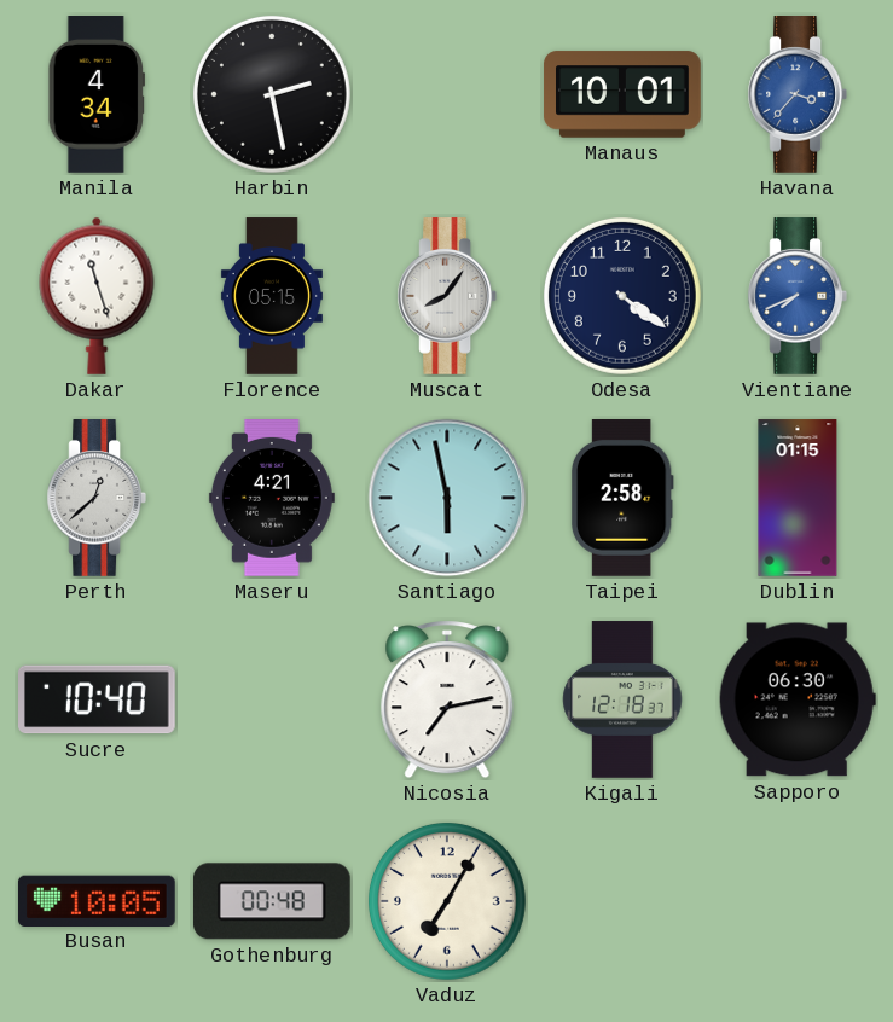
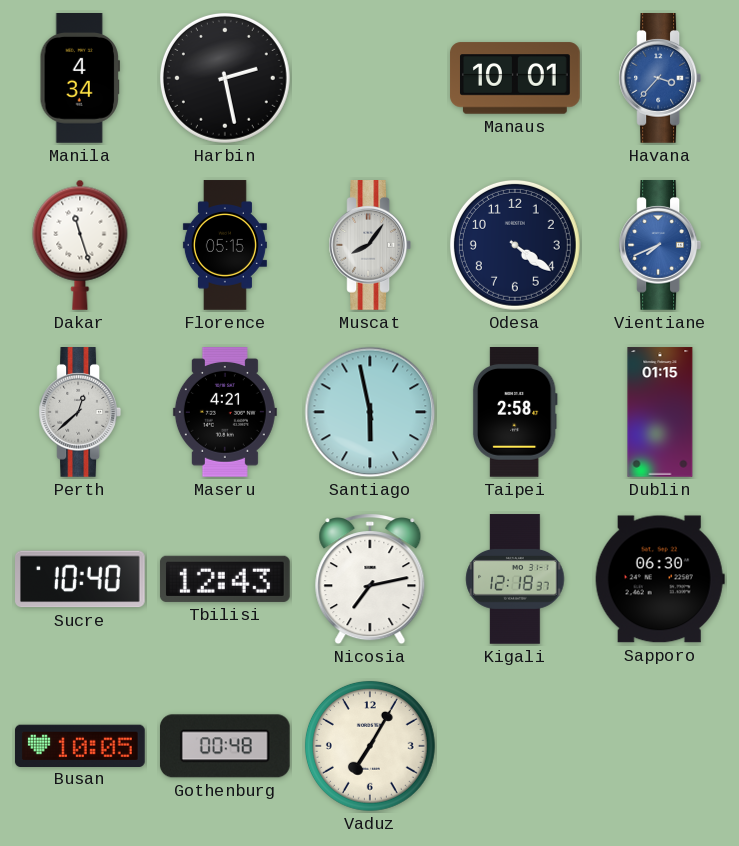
Tbilisi: none -> 12:43 (225, 579)
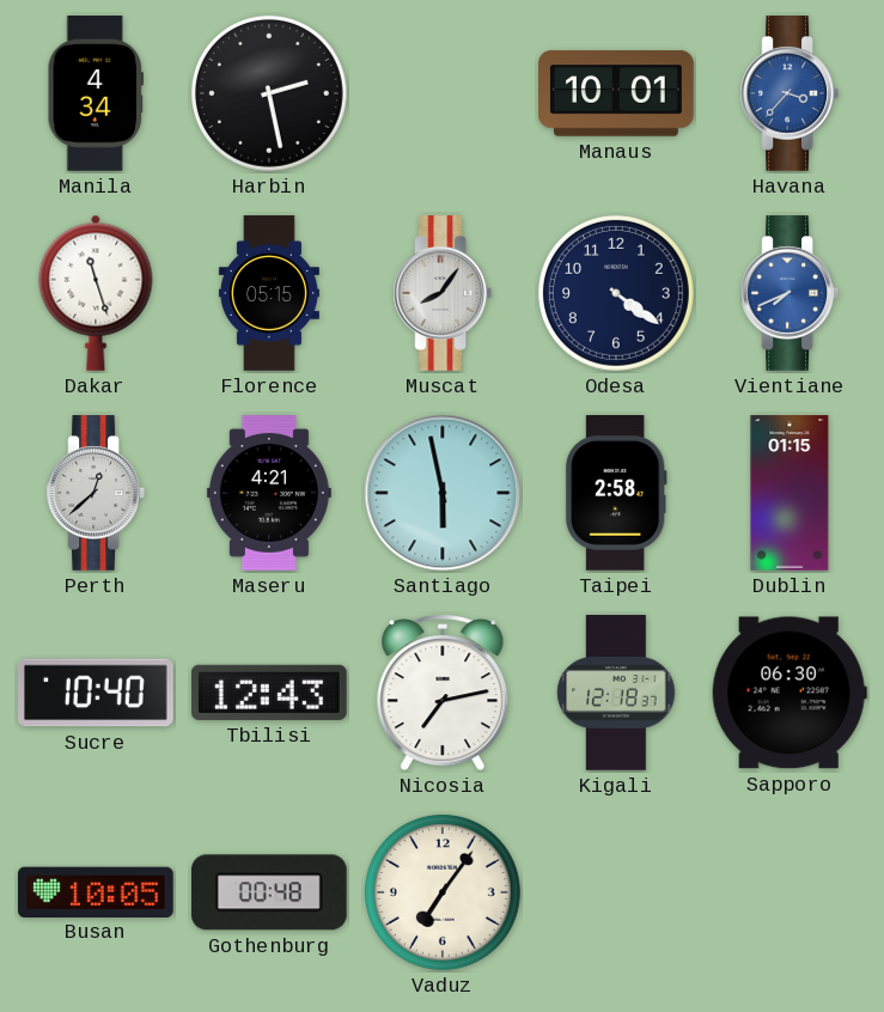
Vaduz: 7:05 -> 7:06 (443, 892)
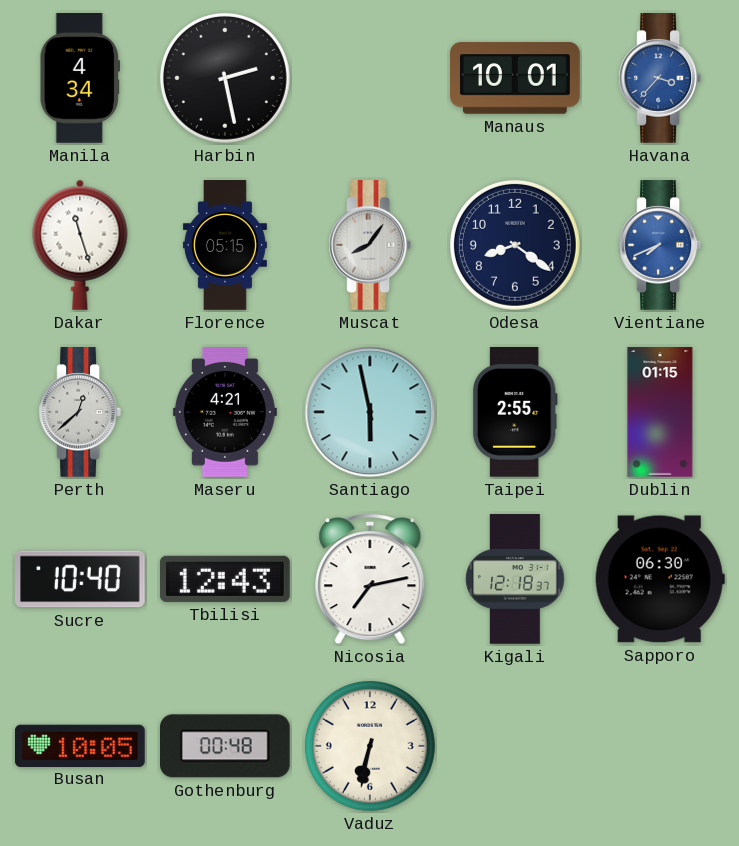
Odesa: 4:21 -> 8:21 (515, 245)
Taipei: 2:58 -> 2:55 (515, 413)
Vaduz: 7:06 -> 6:32 (370, 746)
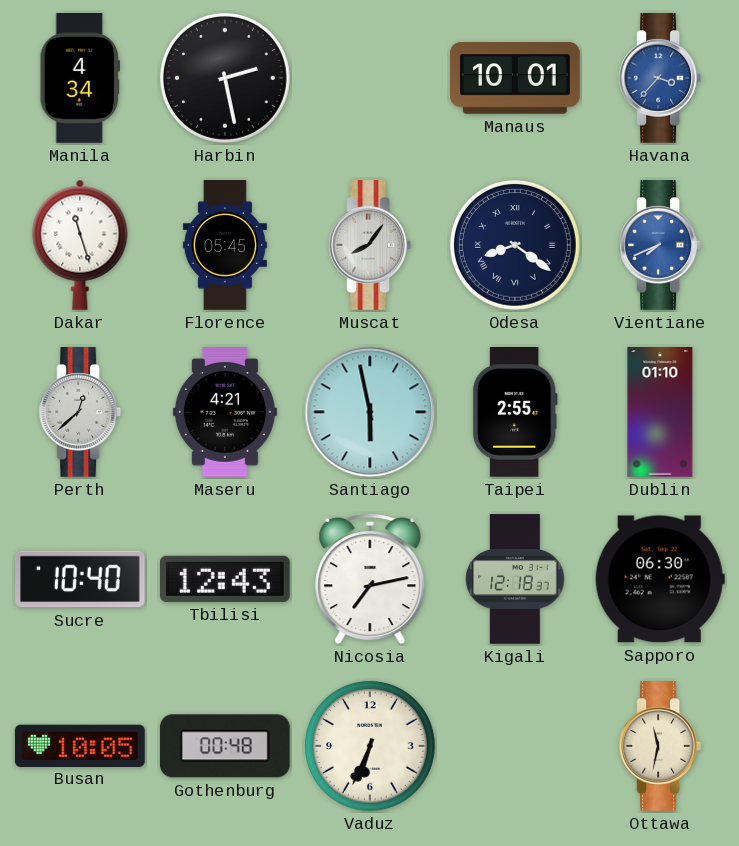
Florence: 05:15 -> 05:45 (225, 245)
Odesa numerals: Arabic -> Roman (515, 245)
Dublin: 01:15 -> 01:10 (660, 412)
Vaduz: 6:32 -> 6:34 (370, 746)
Ottawa: none -> 11:32 (659, 747)
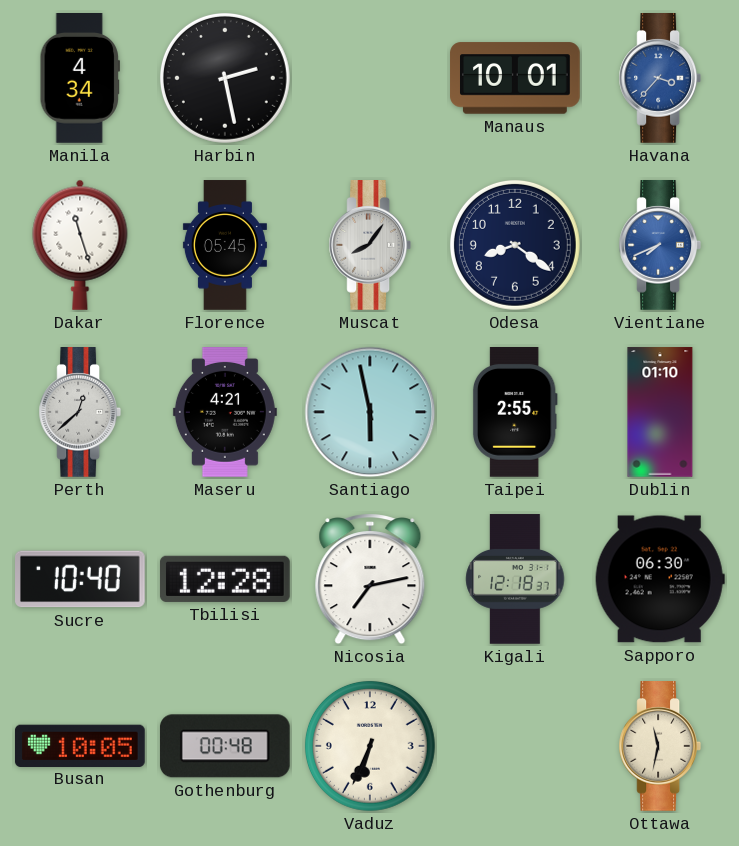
Odesa numerals: Roman -> Arabic (515, 245)
Tbilisi: 12:43 -> 12:28 (225, 579)
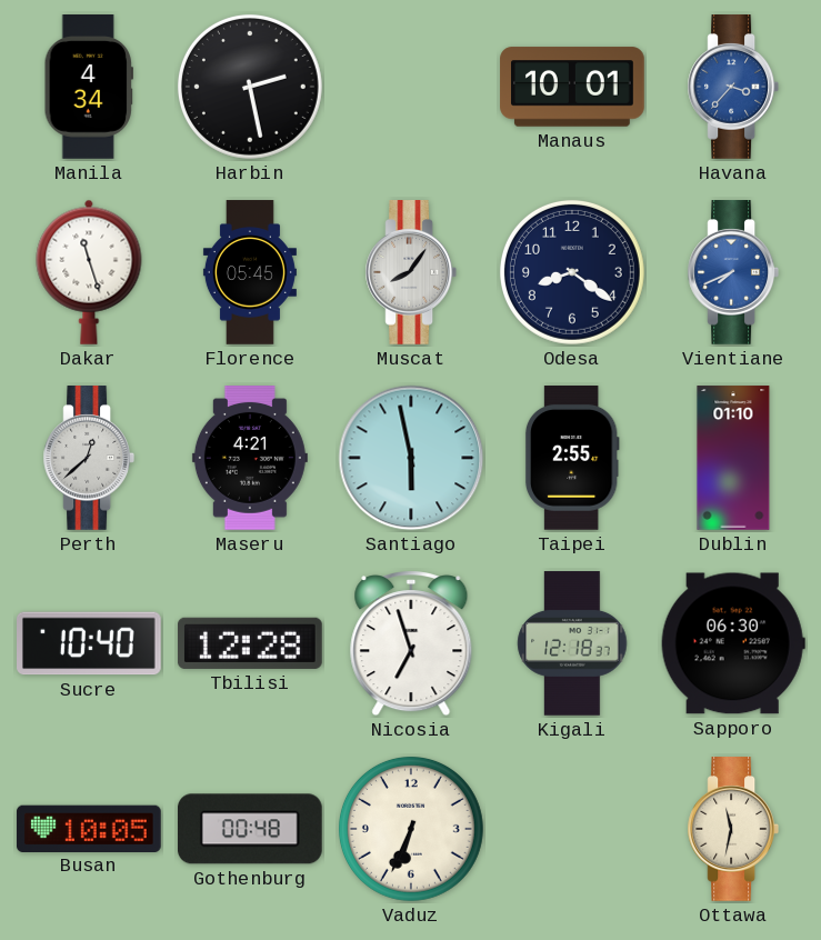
Nicosia: 7:13 -> 6:57 (411, 643)
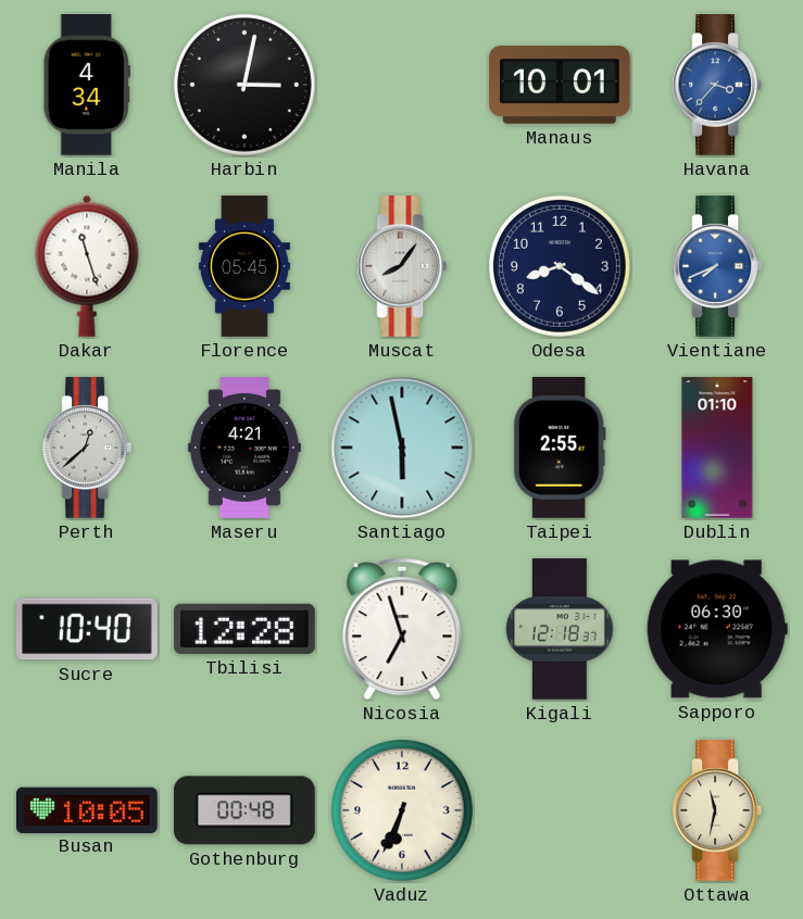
Harbin: 2:28 -> 3:02 (244, 85)
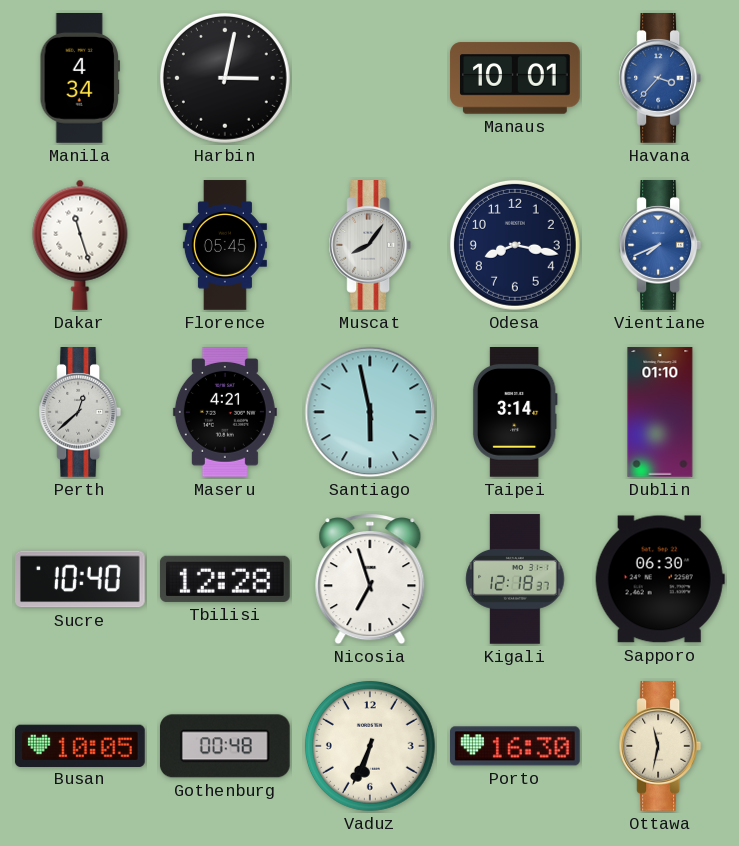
Odesa: 8:21 -> 8:17 (515, 245)
Taipei: 2:55 -> 3:14 (515, 413)
Porto: none -> 16:30 (516, 746)
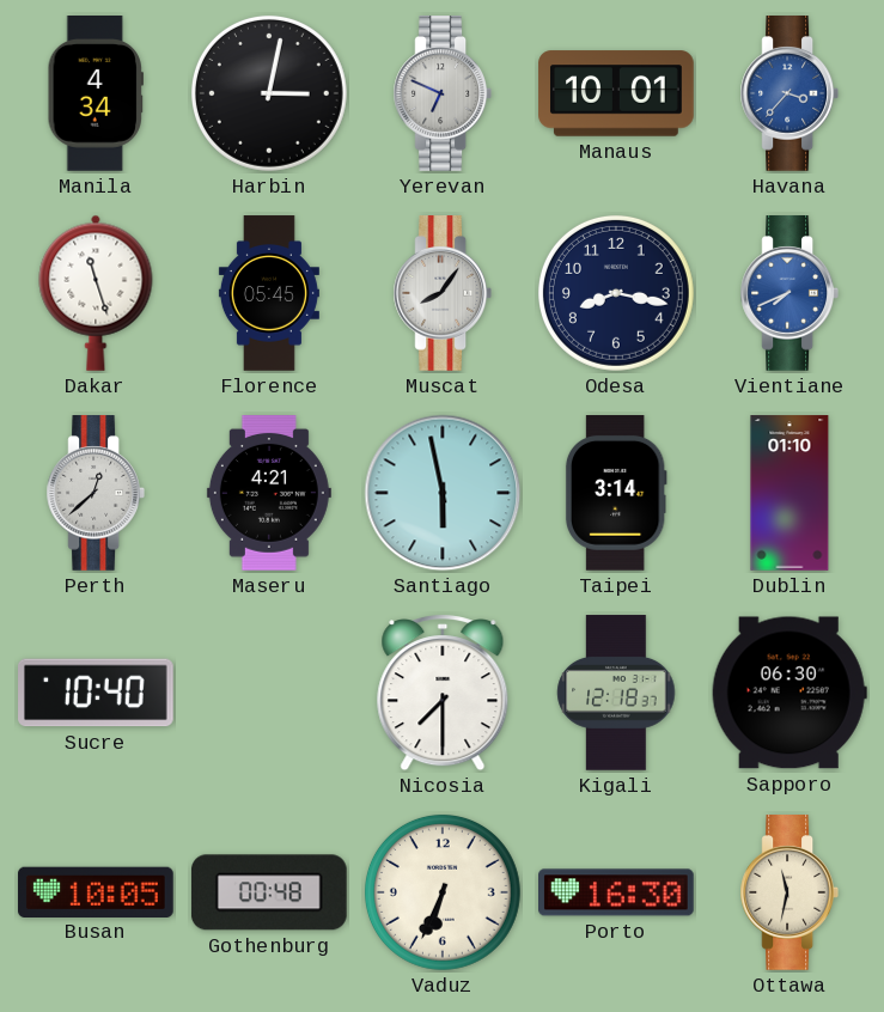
Yerevan: none -> 6:49 (441, 95)
Tbilisi: 12:28 -> none (225, 579)
Nicosia: 6:57 -> 7:30 (443, 693)
